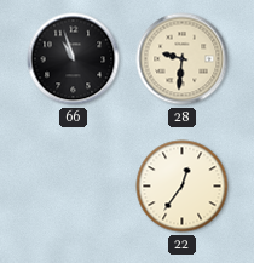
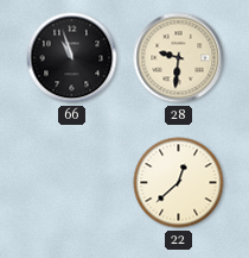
22: 12:36 -> 12:38 (179, 183)
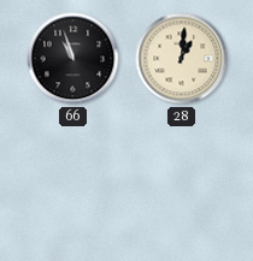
28: 9:31 -> 1:01 (182, 59)
22: 12:38 -> none (179, 183)
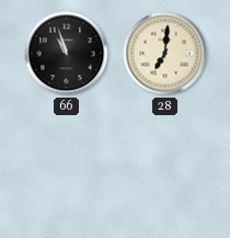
28: 1:01 -> 7:01 (165, 54)
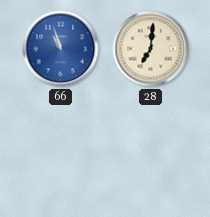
66 dial: black -> blue (61, 49)
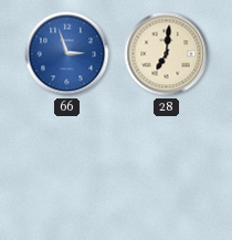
66: 10:57 -> 2:57 (67, 54)
